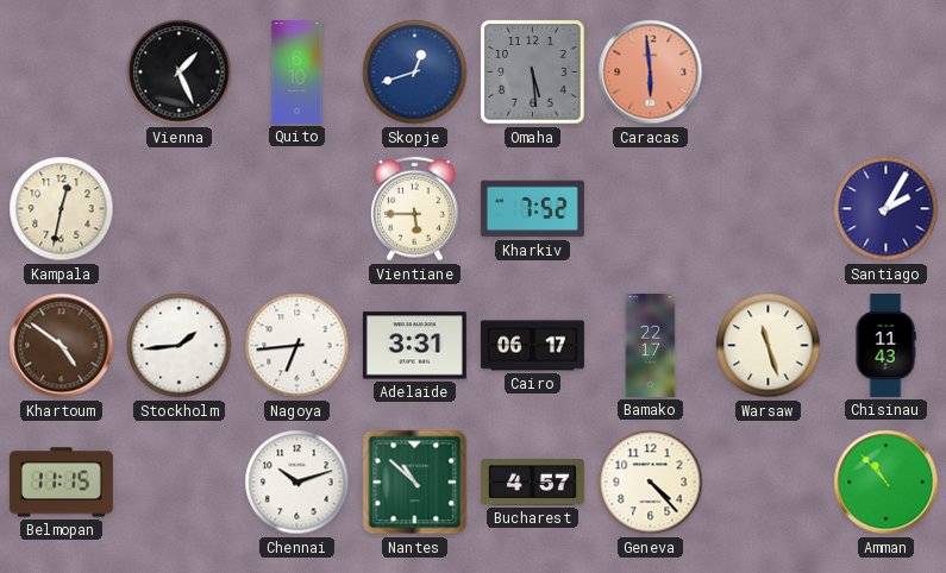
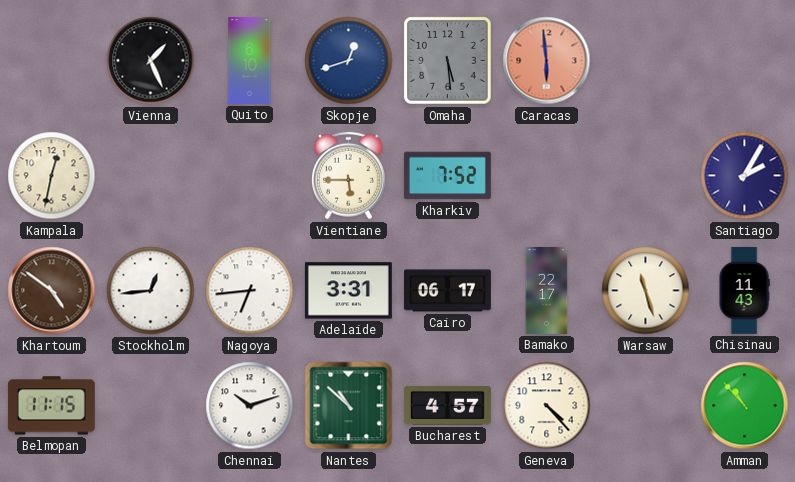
Stockholm: 1:44 -> 12:44 (151, 291)
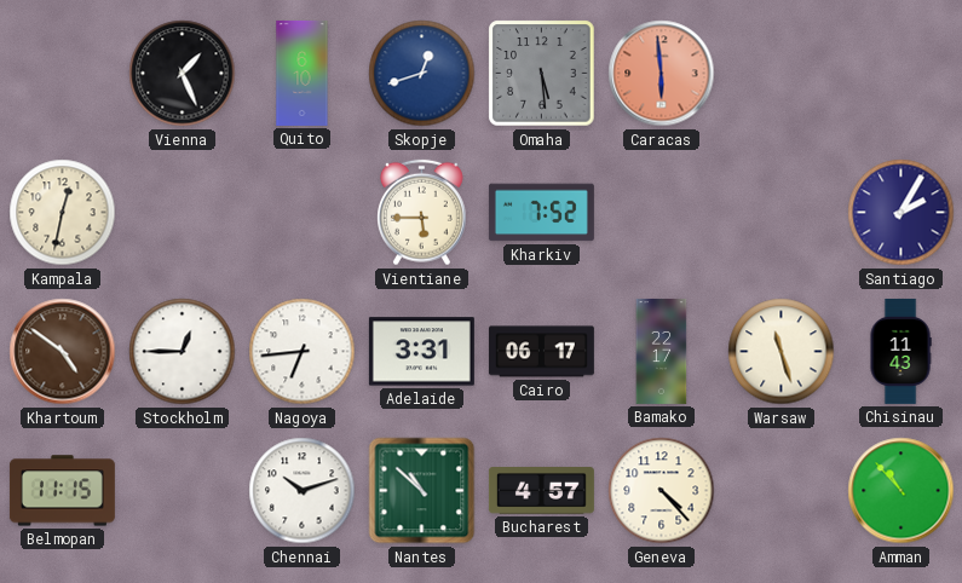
Stockholm: 12:44 -> 12:45 (183, 352)
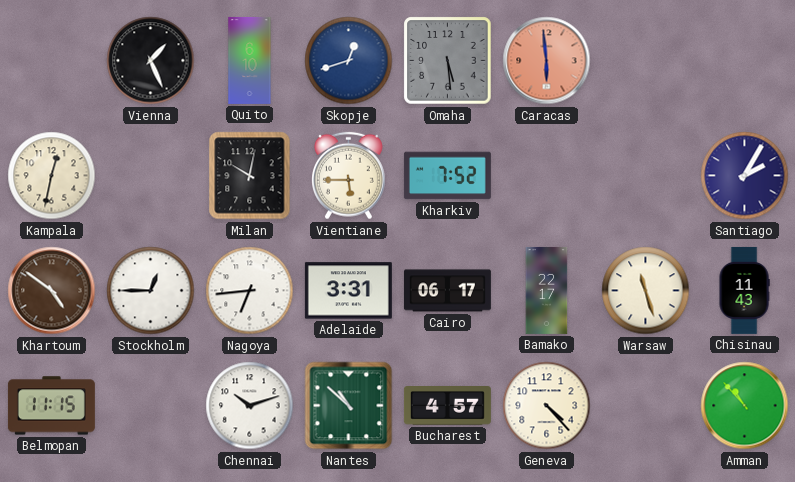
Milan: none -> 10:02 (250, 176)
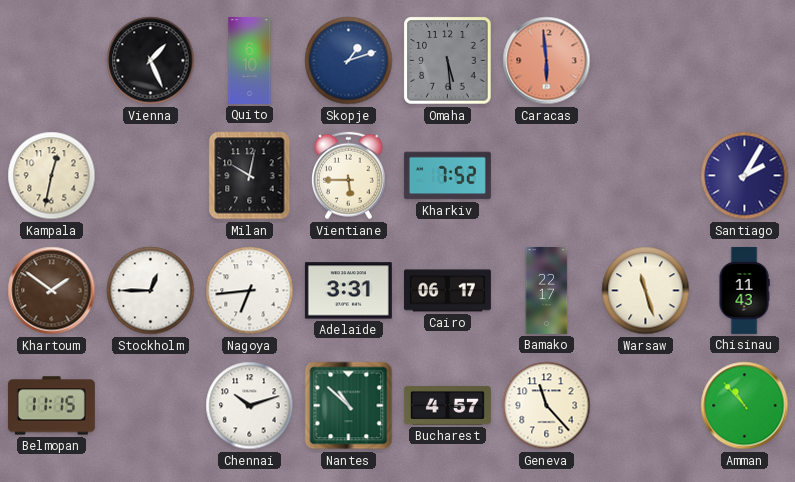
Skopje: 12:42 -> 1:12 (349, 61)
Khartoum: 4:51 -> 1:51 (52, 291)
Geneva: 4:23 -> 11:23 (547, 406)
